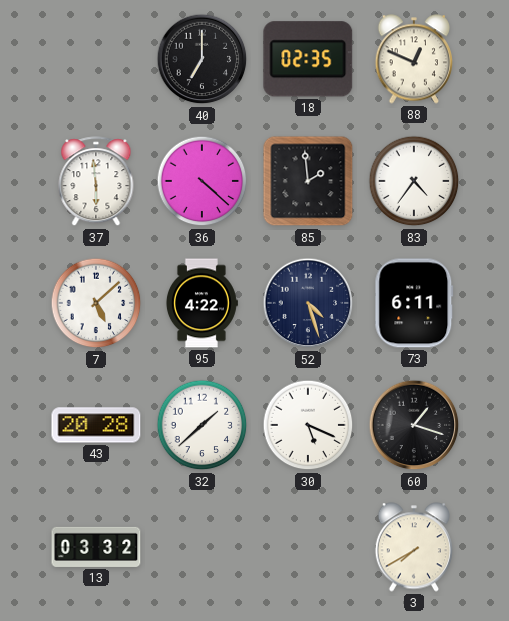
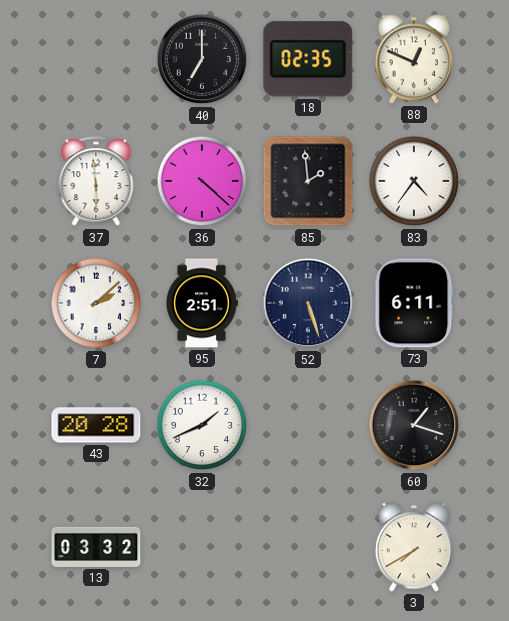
7: 5:08 -> 2:08 (96, 303)
95: 4:22 -> 2:51 (201, 303)
52: 4:27 -> 5:27 (308, 303)
32: 1:38 -> 1:41 (202, 425)
30: 5:19 -> none (308, 425)
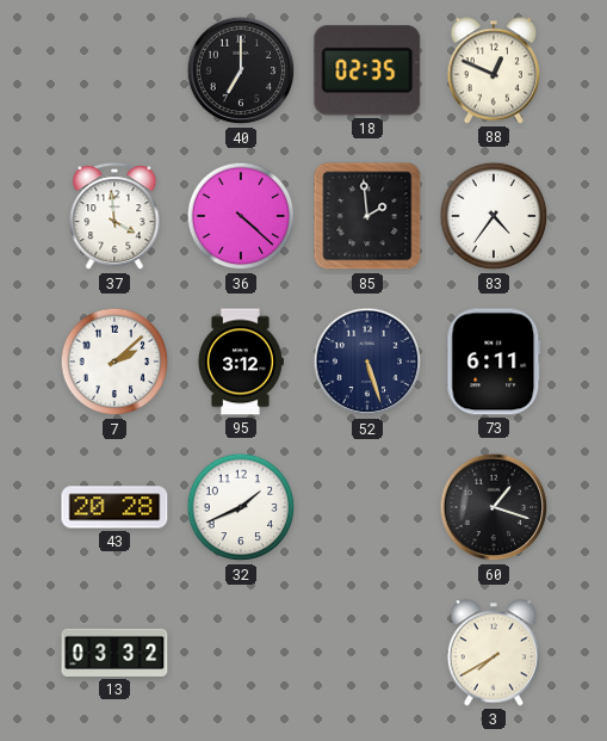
37: 5:59 -> 3:59 (114, 217)
95: 2:51 -> 3:12 (240, 362)
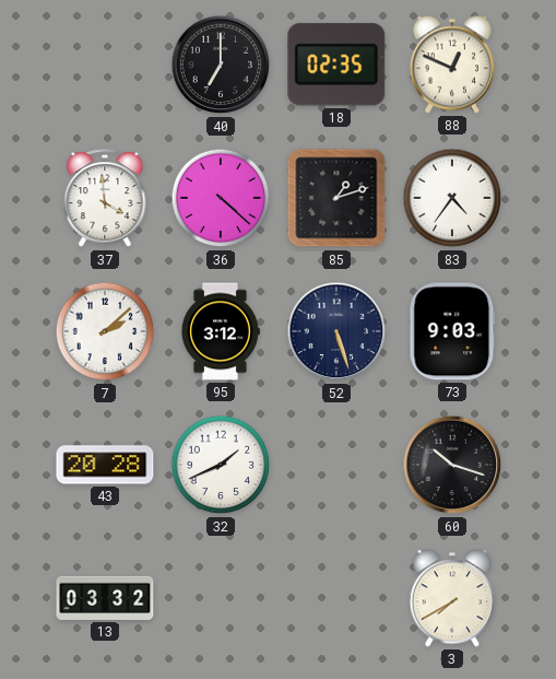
85: 1:59 -> 1:12 (336, 198)
73: 6:11 -> 9:03 (452, 331)
60: 1:18 -> 10:18 (452, 465)
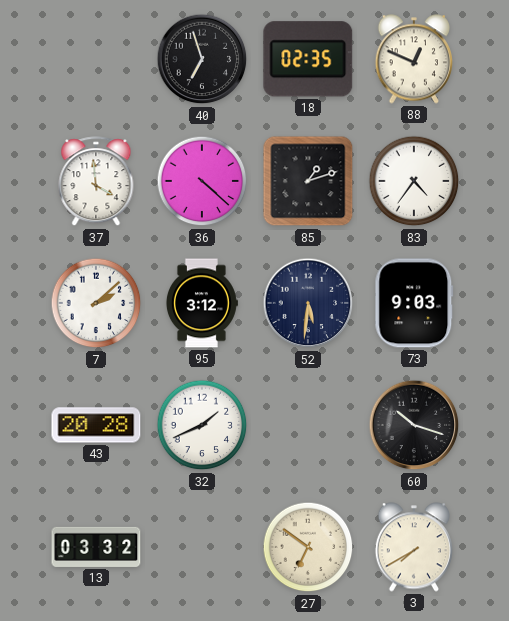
40: 7:00 -> 6:57 (202, 59)
52: 5:27 -> 5:31 (308, 303)
27: none -> 6:51 (308, 547)
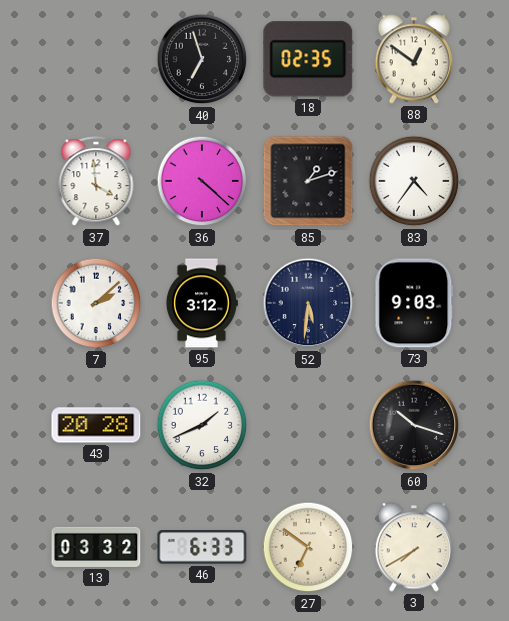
88: 12:49 -> 12:51 (413, 59)
46: none -> 6:33 (202, 547)
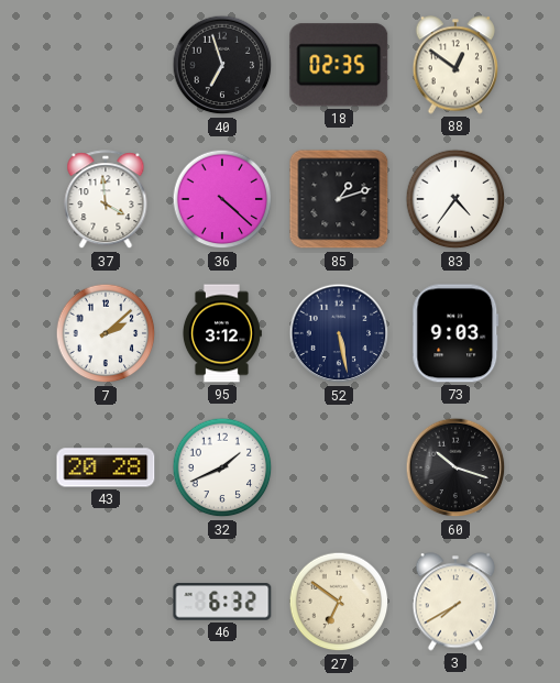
52: 5:31 -> 5:28 (339, 333)
13: 03:32 -> none (96, 547)
46: 6:33 -> 6:32 (222, 602)
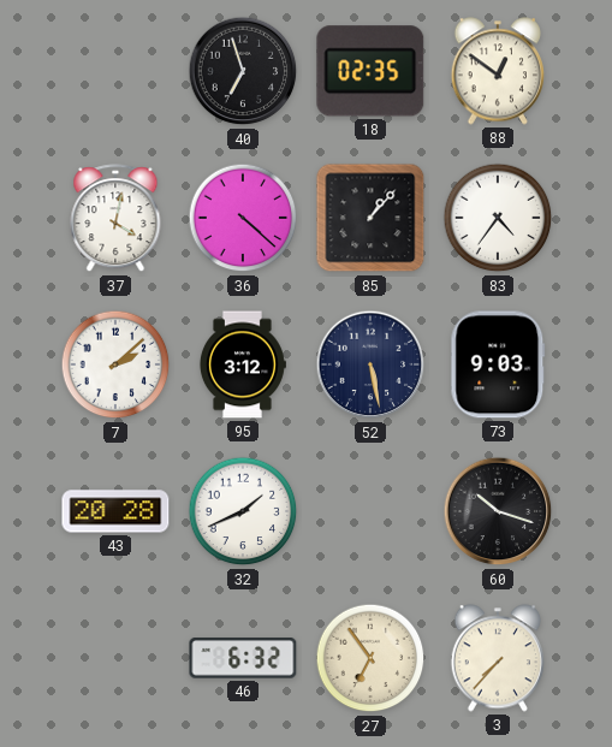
37: 3:59 -> 4:02 (115, 219)
85: 1:12 -> 1:07 (370, 218)
27: 6:51 -> 6:54 (370, 658)
3: 7:40 -> 7:37 (497, 658)
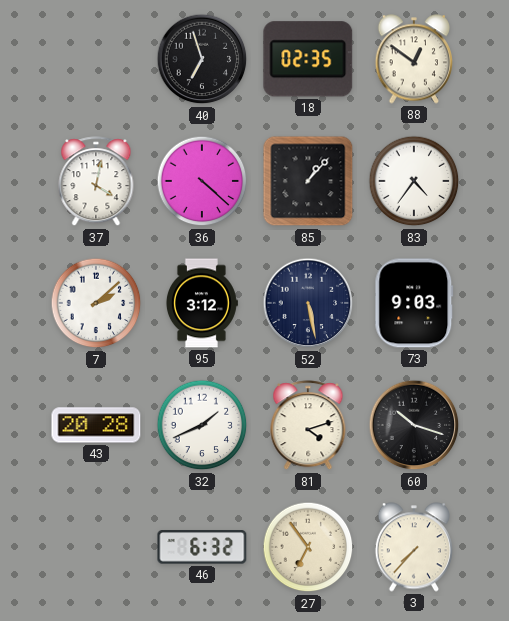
81: none -> 4:12 (308, 426)
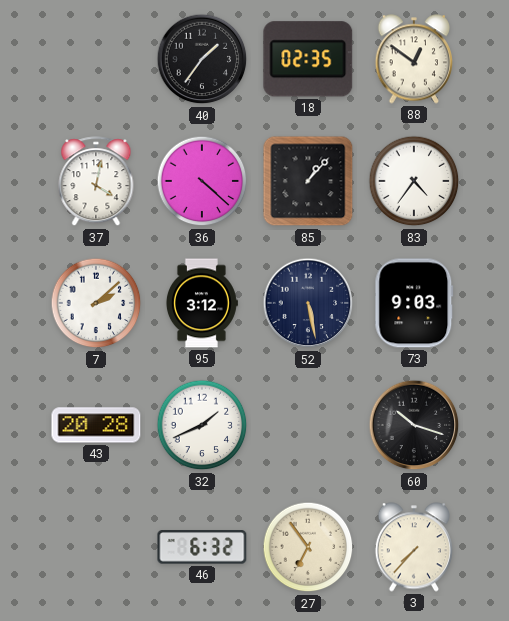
40: 6:57 -> 1:36 (202, 59)
81: 4:12 -> none (308, 426)
